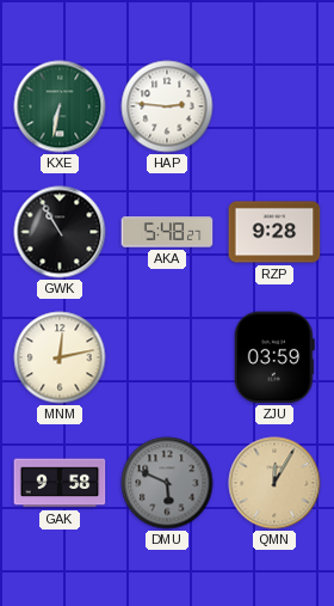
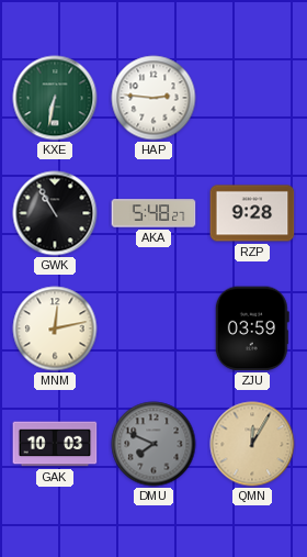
GAK: 9:58 -> 10:03 (55, 444)
DMU: 5:49 -> 7:49 (153, 444)
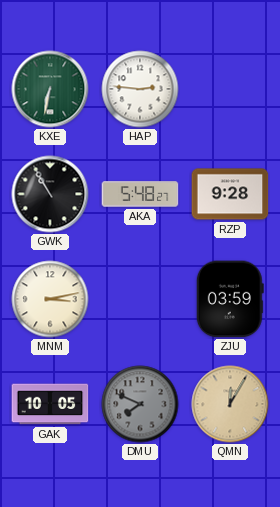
MNM: 12:13 -> 3:13 (50, 299)
GAK: 10:03 -> 10:05 (50, 404)
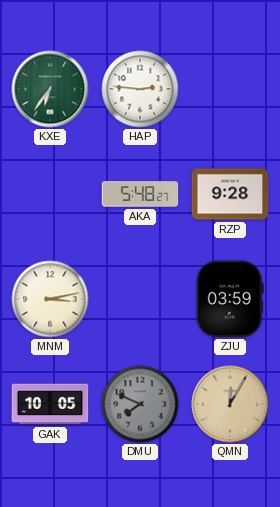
KXE: 6:32 -> 6:36 (50, 89)
GWK: 10:55 -> none (50, 194)
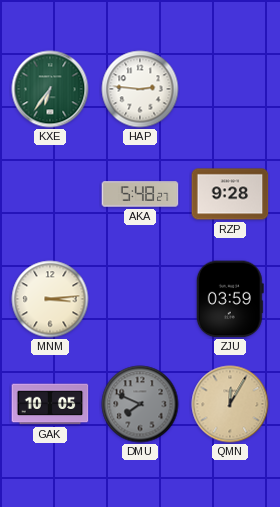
MNM: 3:13 -> 3:14 (50, 299)
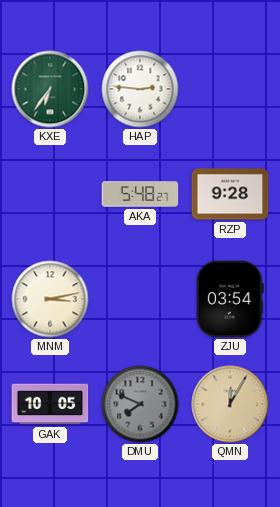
MNM: 3:14 -> 3:13 (50, 299)
ZJU: 03:59 -> 03:54 (230, 299)
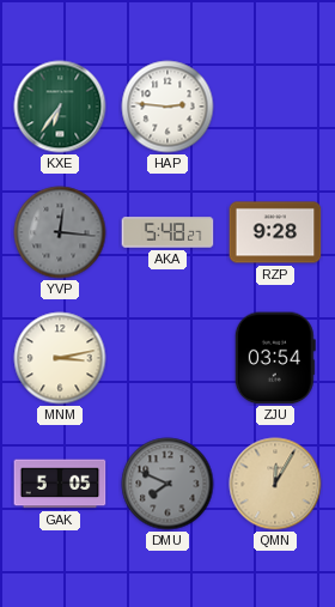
YVP: none -> 12:16 (60, 232)
GAK: 10:05 -> 5:05 (60, 484)
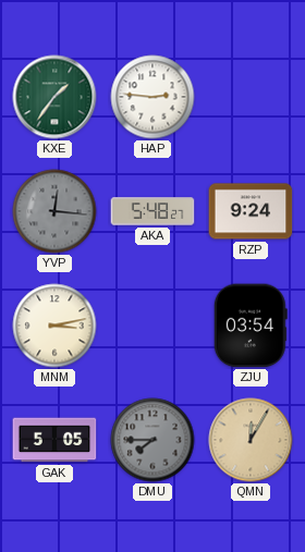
KXE: 6:36 -> 1:36 (54, 97)
RZP: 9:28 -> 9:24 (251, 211)
DMU: 7:49 -> 7:45 (152, 440)
